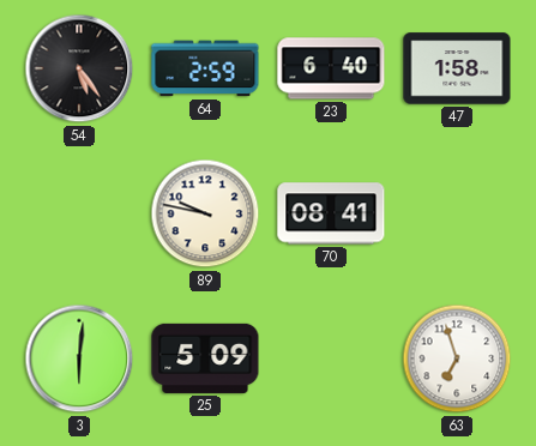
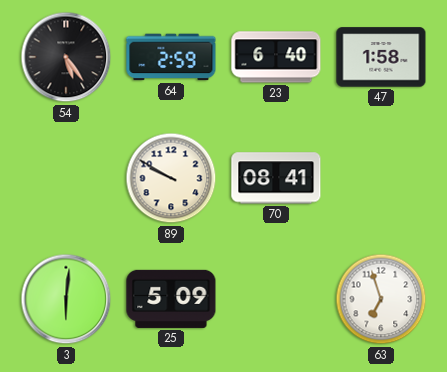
89: 9:47 -> 9:50 (171, 178)
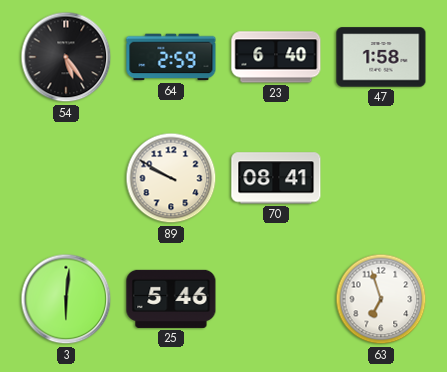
25: 5:09 -> 5:46 (171, 299)
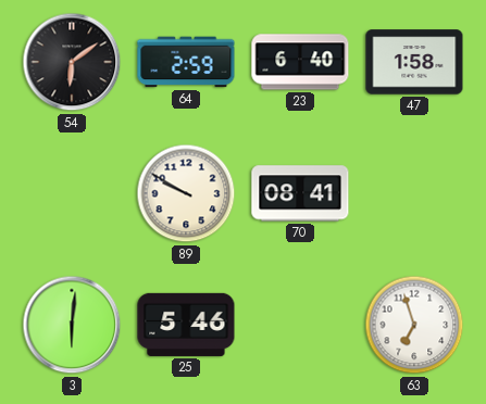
54: 5:24 -> 6:09 (72, 62)
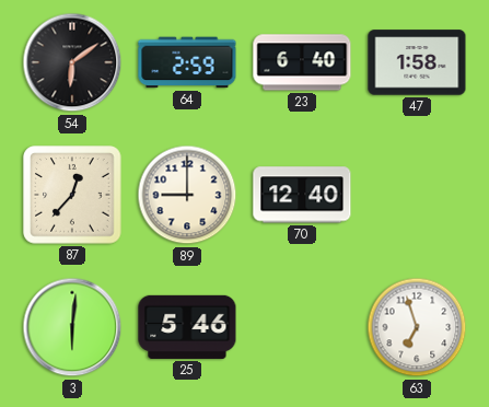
87: none -> 12:37 (72, 195)
89: 9:50 -> 9:00 (187, 195)
70: 08:41 -> 12:40 (302, 195)
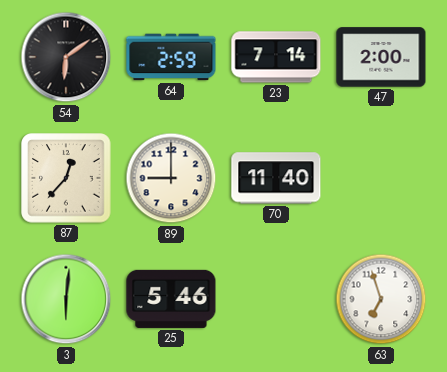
23: 6:40 -> 7:14 (276, 57)
47: 1:58 -> 2:00 (381, 57)
70: 12:40 -> 11:40 (276, 178)
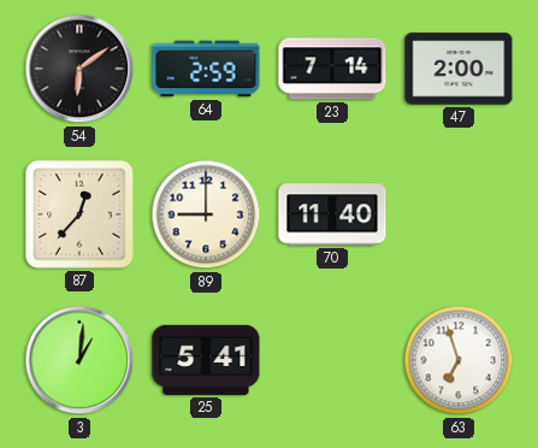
3: 6:01 -> 1:01 (79, 360)
25: 5:46 -> 5:41 (206, 360)
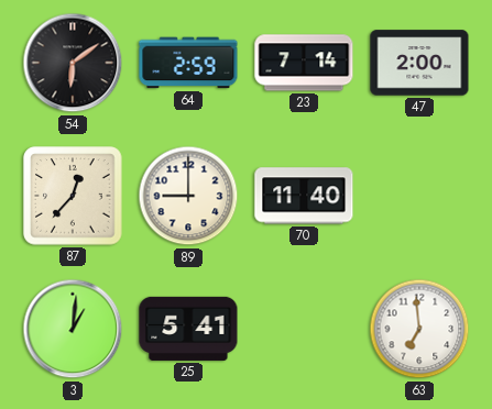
63: 6:57 -> 6:59 (419, 329)
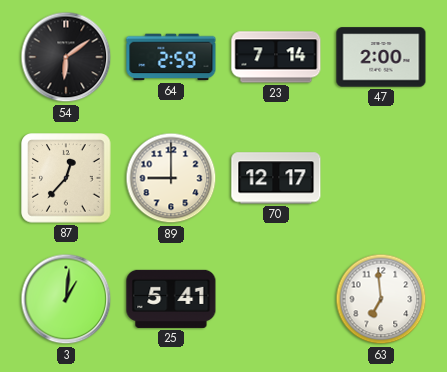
70: 11:40 -> 12:17 (276, 178)
